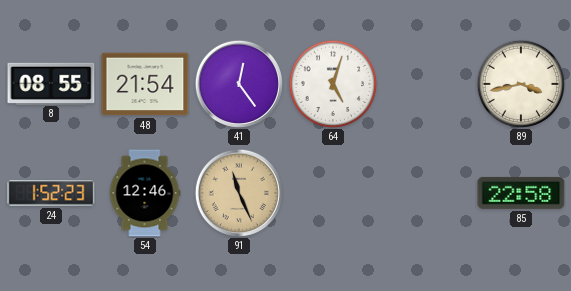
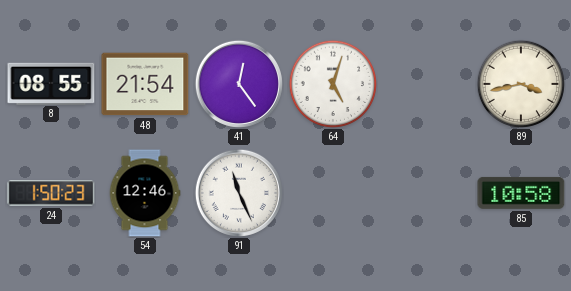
24: 1:52 -> 1:50 (51, 193)
91 dial: champagne -> white (239, 193)
85: 22:58 -> 10:58 (521, 193)
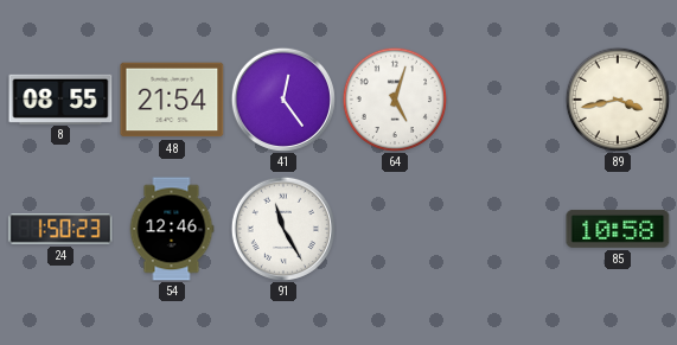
91: 11:26 -> 11:25 (283, 229)
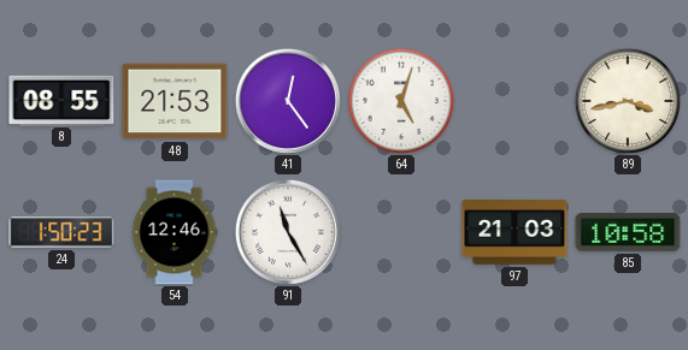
48: 21:54 -> 21:53 (175, 101)
97: none -> 21:03 (514, 233)
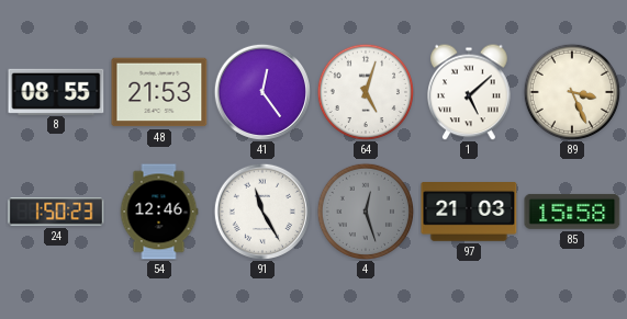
1: none -> 5:08 (470, 92)
89: 3:43 -> 3:26 (571, 91)
4: none -> 12:27 (365, 210)
85: 10:58 -> 15:58 (572, 212)
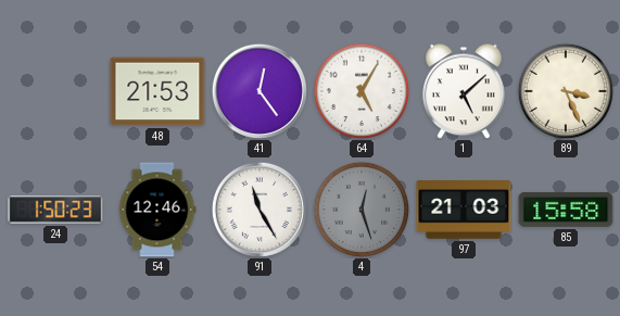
8: 08:55 -> none (56, 91)
64: 5:03 -> 5:05 (360, 90)
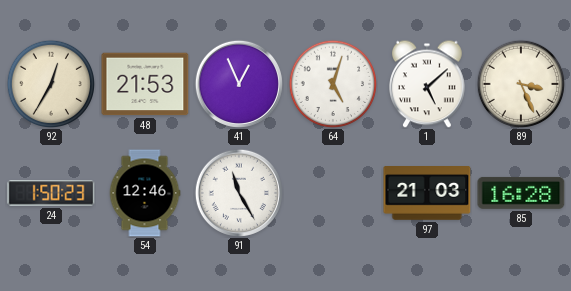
92: none -> 12:35 (50, 83)
41: 12:24 -> 12:56 (239, 84)
64: 5:05 -> 5:03 (332, 83)
4: 12:27 -> none (360, 208)
85: 15:58 -> 16:28 (521, 193)
